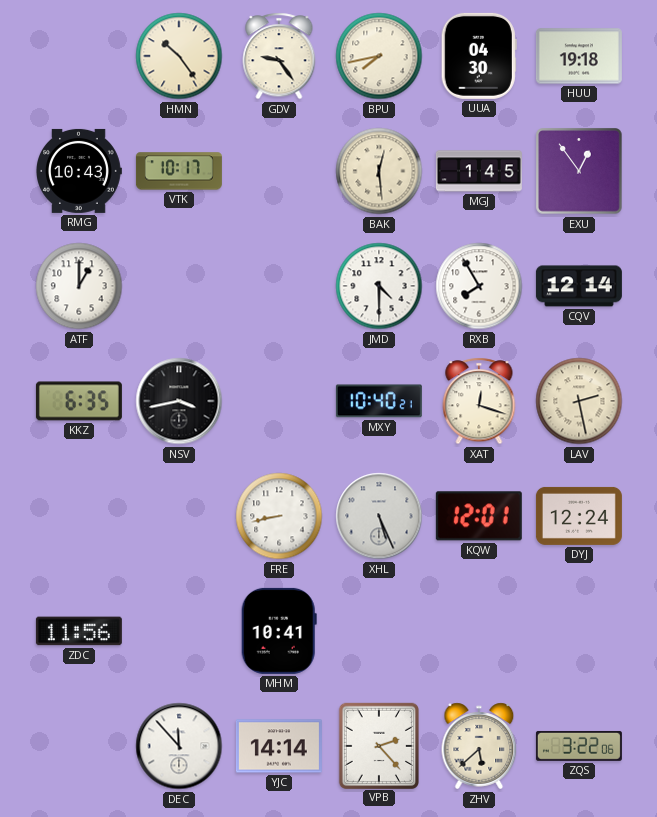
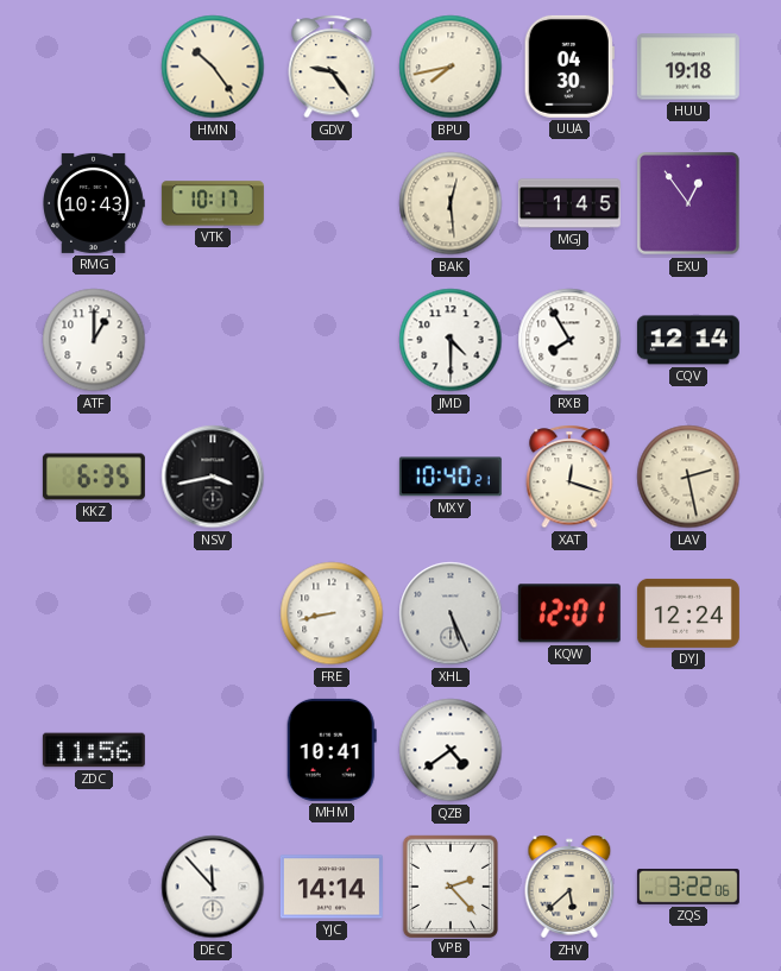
QZB: none -> 4:39 (451, 750)
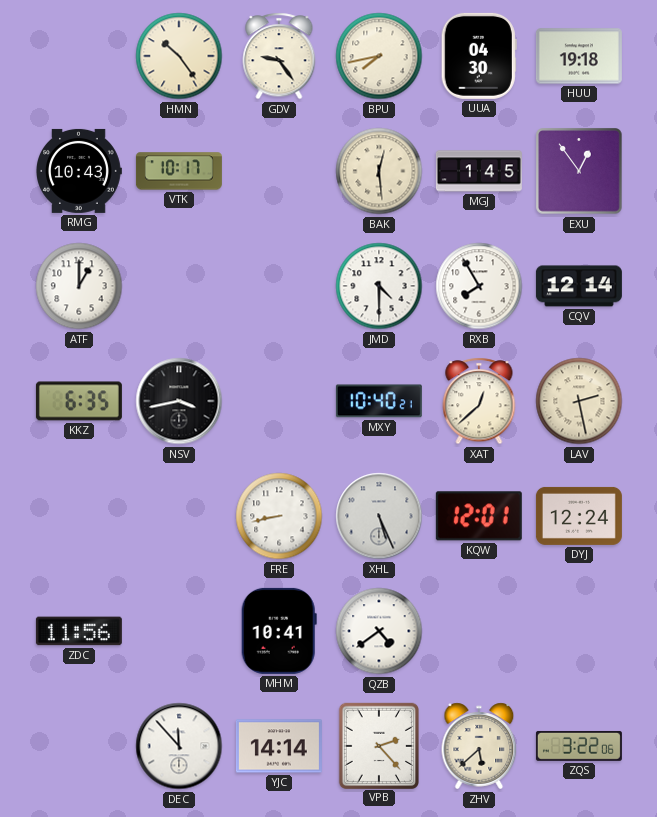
XAT: 12:18 -> 12:38 (479, 401)
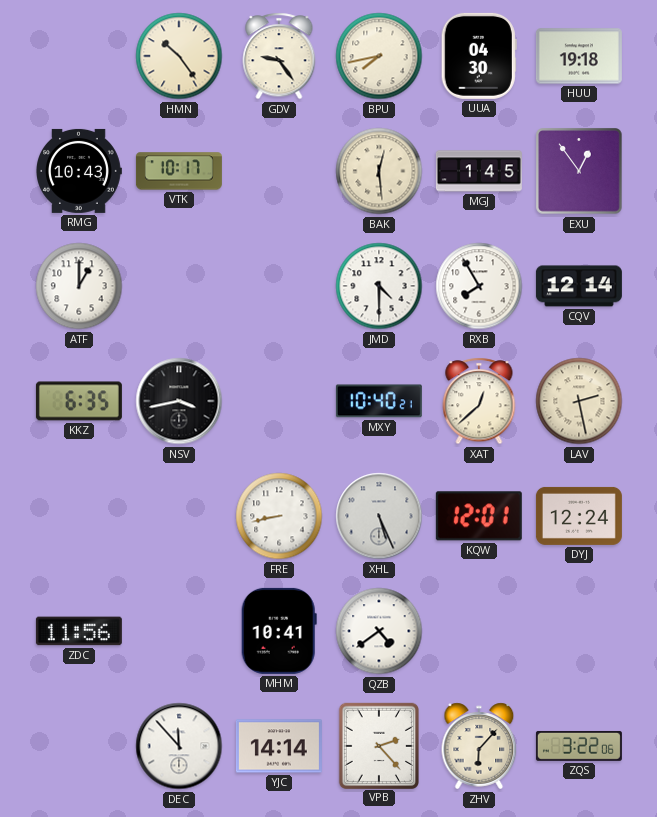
ZHV: 5:38 -> 6:07 (479, 746)
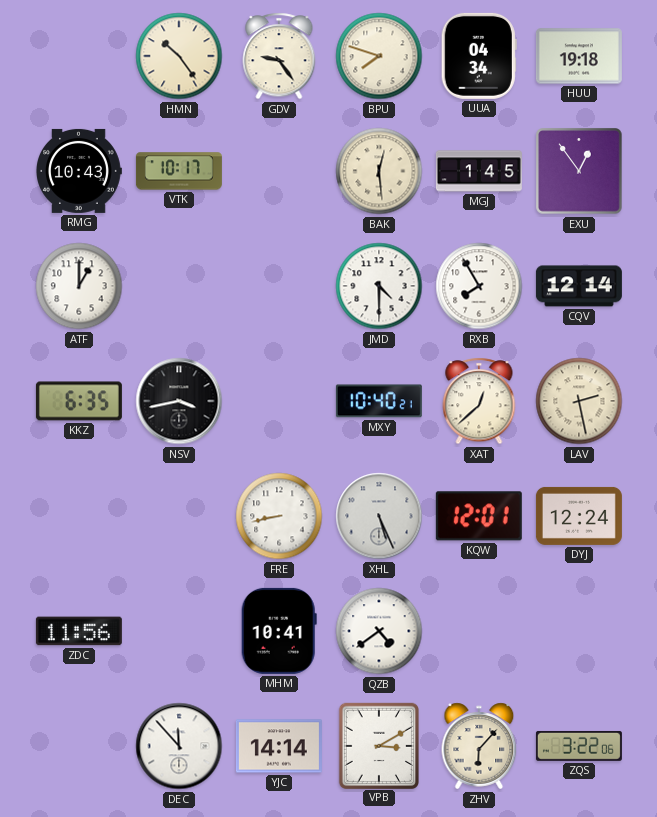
BPU: 7:43 -> 7:48 (379, 56)
UUA: 04:30 -> 04:34 (479, 56)
VPB: 2:23 -> 3:10 (378, 745)
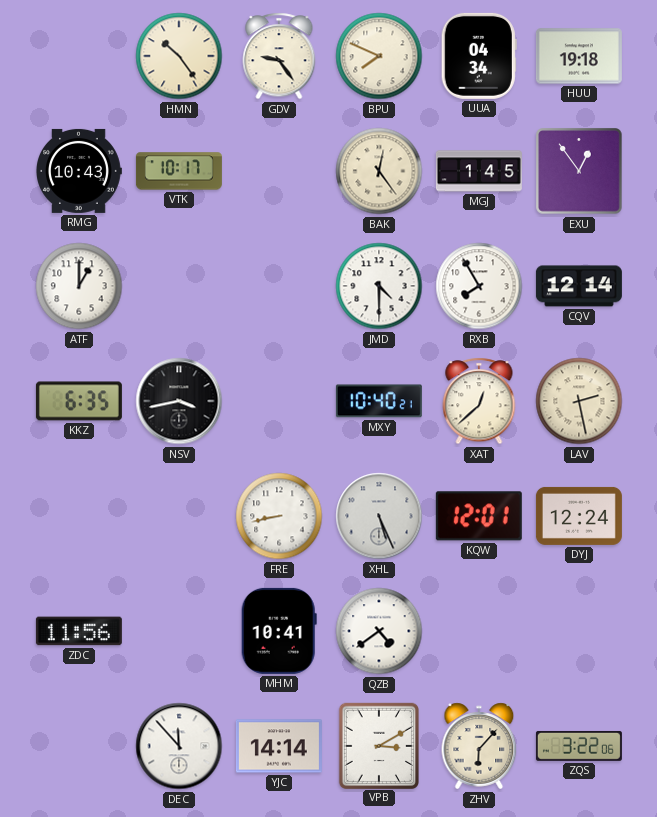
BPU: 7:48 -> 7:49 (379, 56)
BAK: 12:29 -> 12:24 (379, 171)
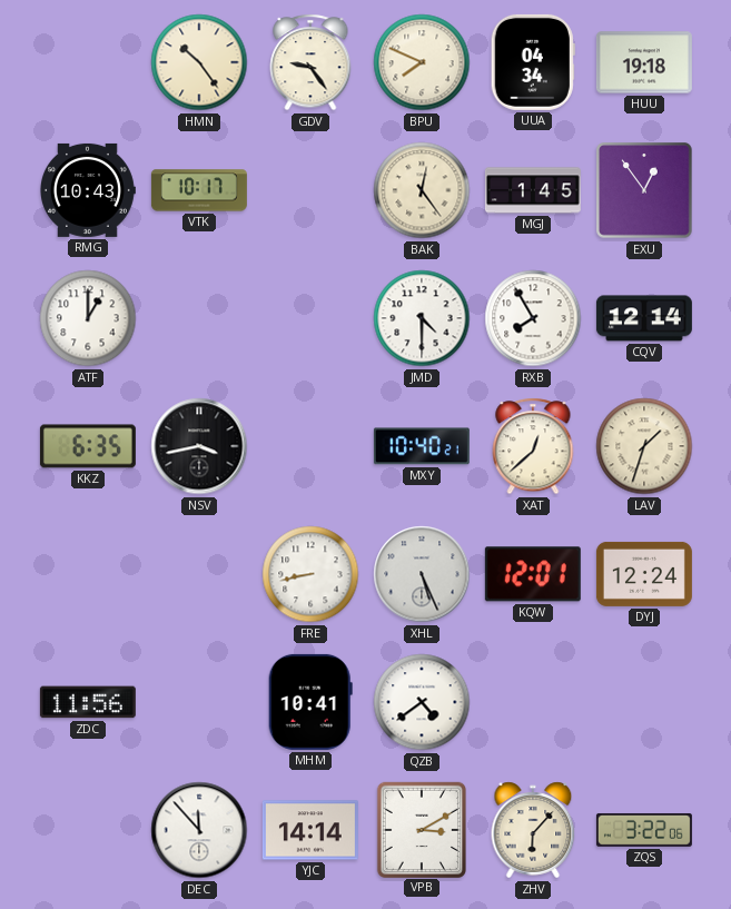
LAV: 2:28 -> 1:33 (644, 446)
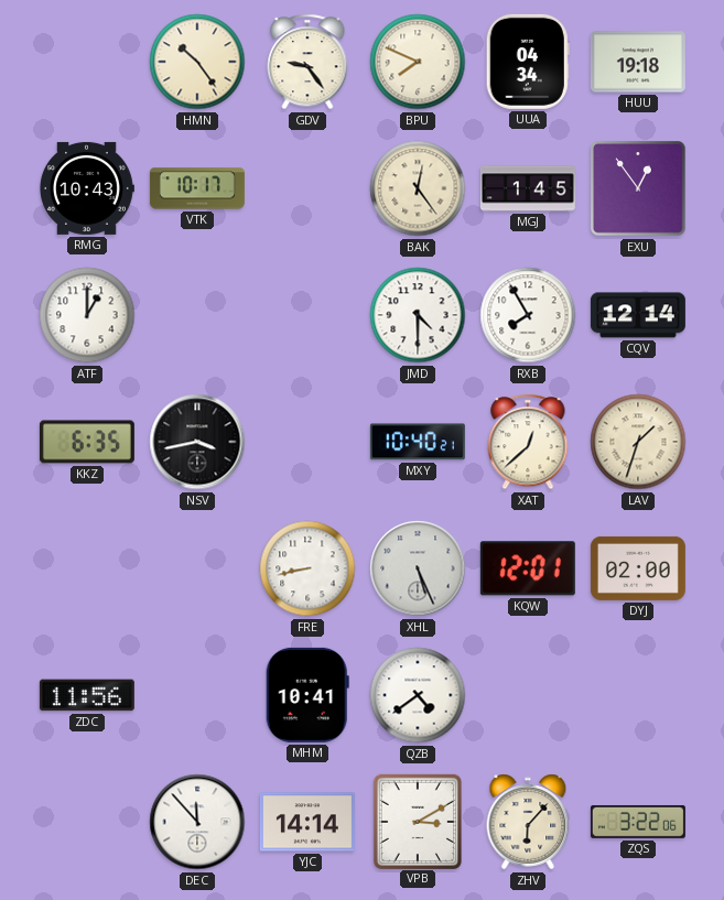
DYJ: 12:24 -> 02:00 (638, 568)
